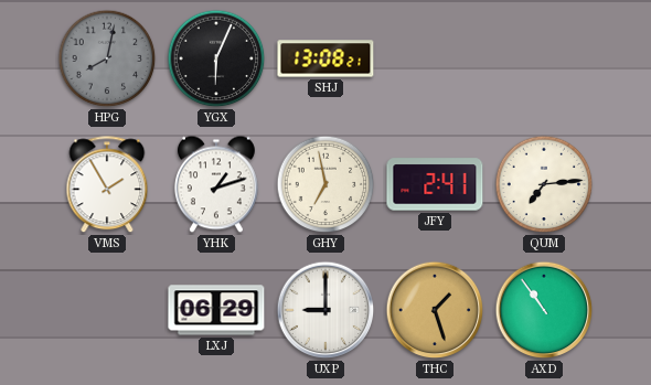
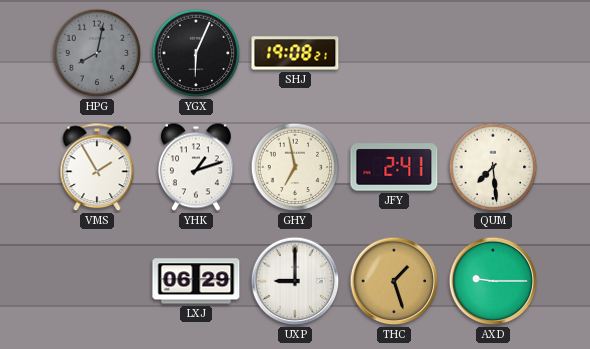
SHJ: 13:08 -> 19:08 (295, 53)
QUM: 7:14 -> 7:29 (493, 167)
AXD: 10:54 -> 9:15 (493, 281)
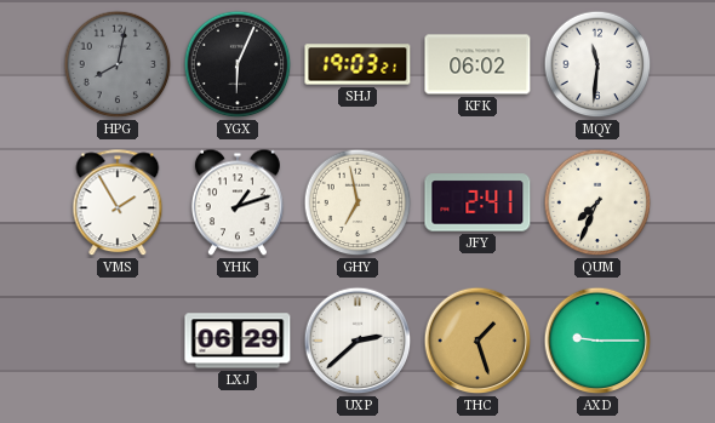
SHJ: 19:08 -> 19:03 (358, 64)
KFK: none -> 06:02 (477, 64)
MQY: none -> 11:31 (597, 64)
QUM: 7:29 -> 7:34 (597, 202)
UXP: 9:00 -> 2:38 (358, 341)
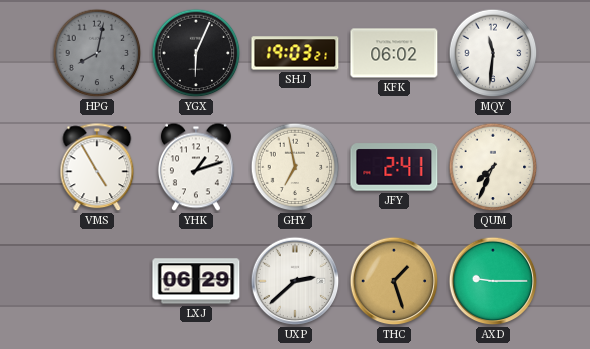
VMS: 1:55 -> 4:55 (97, 168)
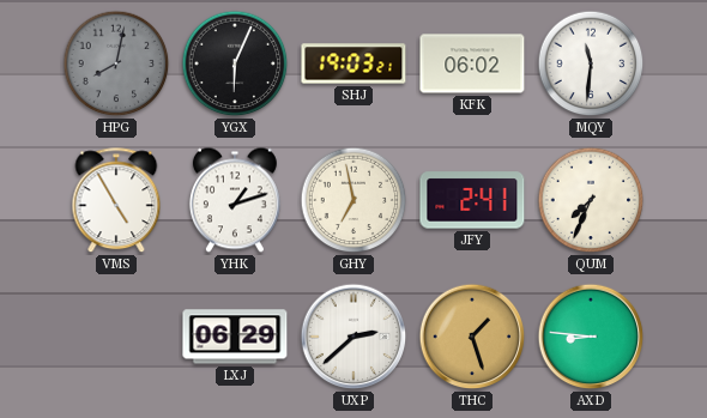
AXD: 9:15 -> 8:46 (591, 337)
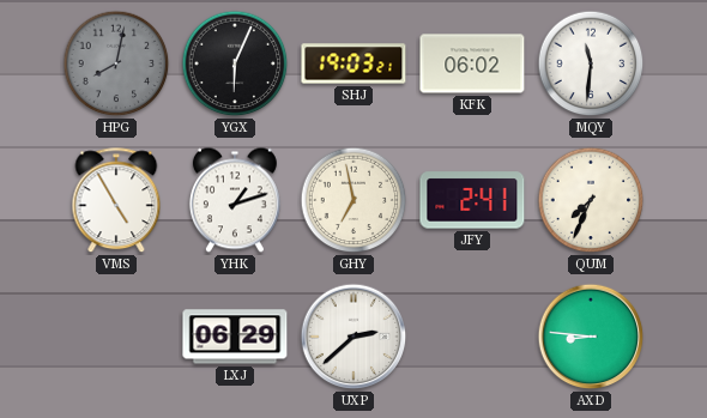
THC: 1:27 -> none (472, 337)
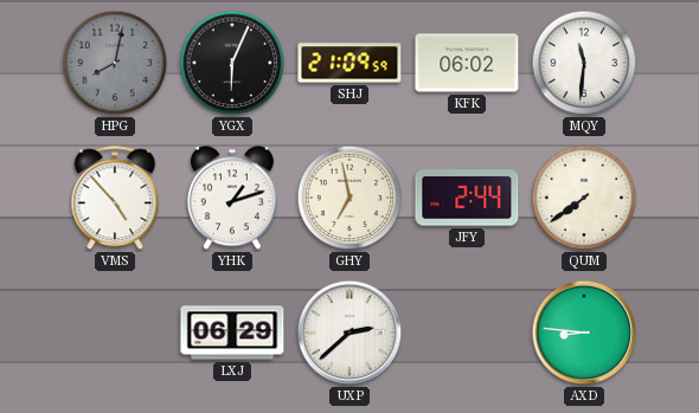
SHJ: 19:03 -> 21:09 (349, 63)
VMS: 4:55 -> 4:53 (115, 199)
JFY: 2:41 -> 2:44 (467, 198)
QUM: 7:34 -> 7:39 (584, 198)
